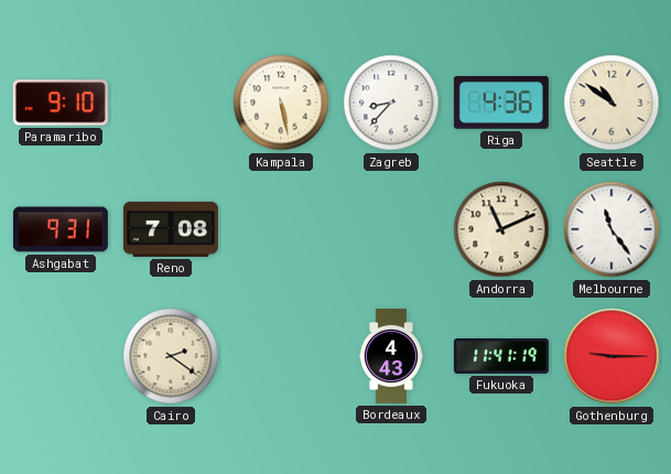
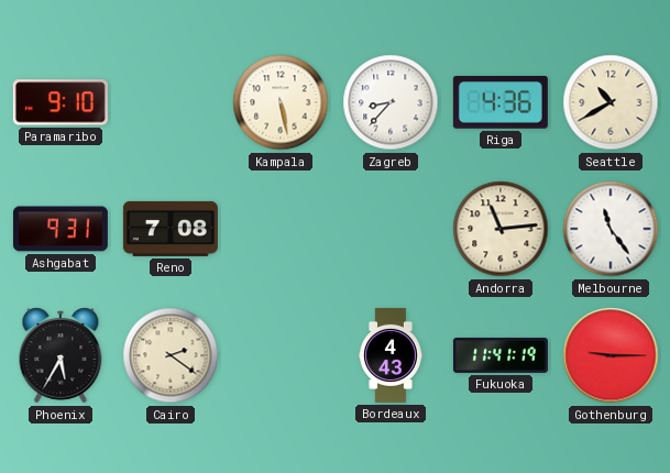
Seattle: 10:51 -> 10:40 (611, 102)
Andorra: 11:11 -> 11:14 (501, 229)
Phoenix: none -> 5:35 (61, 355)
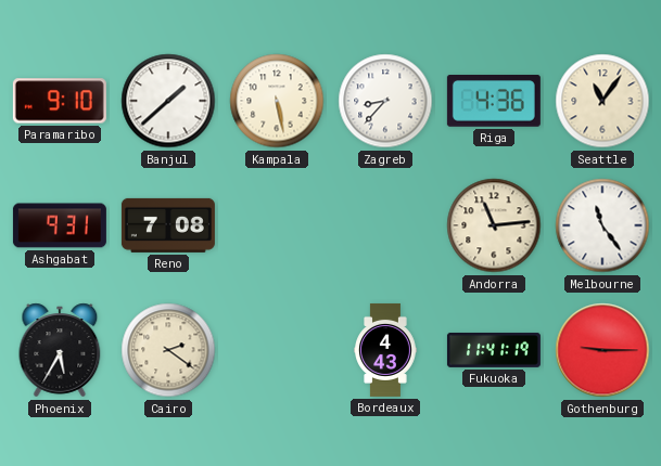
Banjul: none -> 1:38 (168, 101)
Seattle: 10:40 -> 11:06 (602, 101)
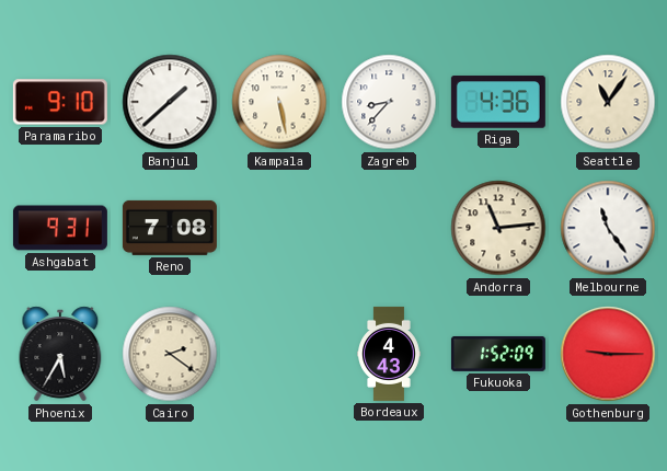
Fukuoka: 11:41 -> 1:52 (498, 354)
